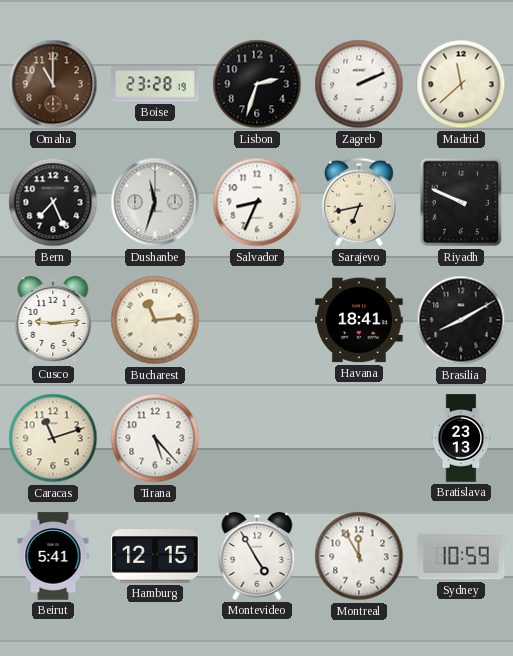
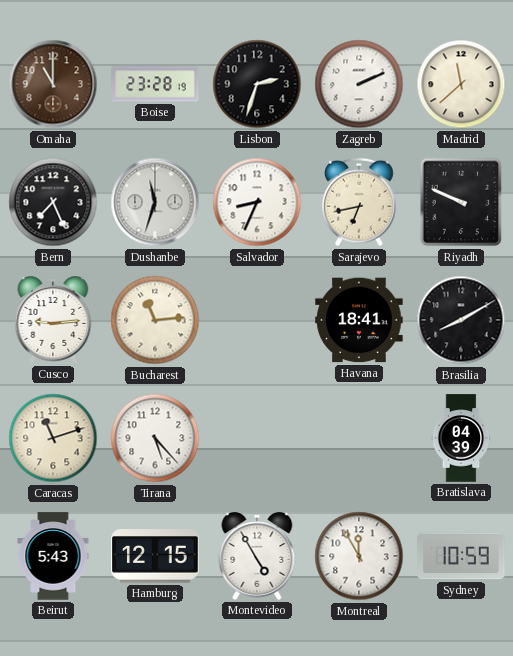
Bratislava: 23:13 -> 04:39 (461, 438)
Beirut: 5:41 -> 5:43 (53, 556)
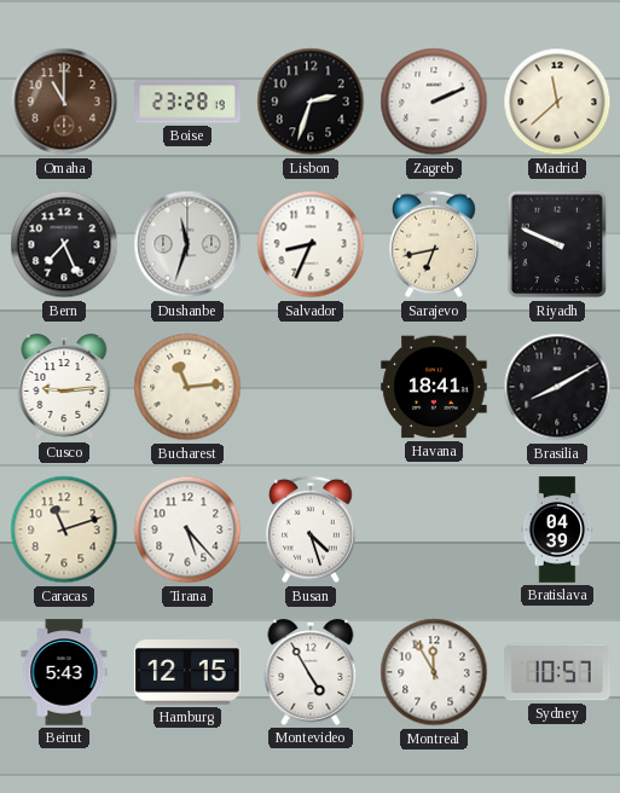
Busan: none -> 4:27 (312, 529)
Sydney: 10:59 -> 10:57 (557, 672)
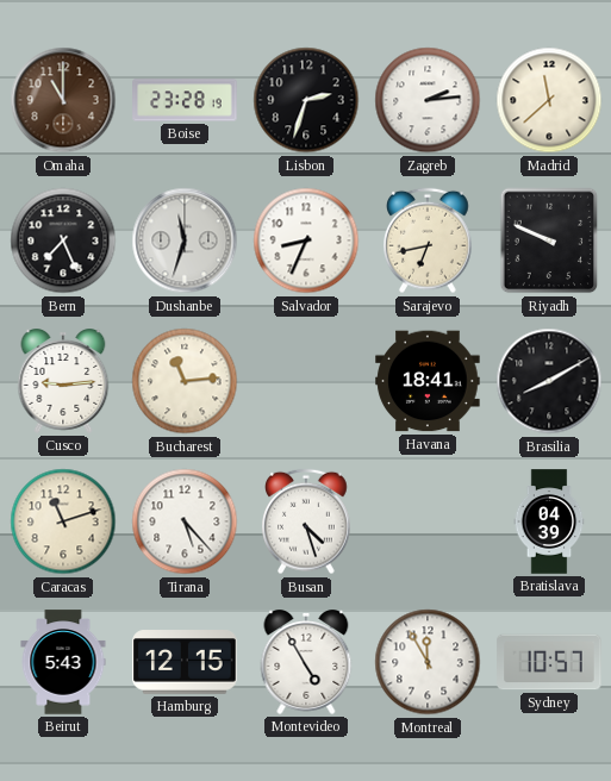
Zagreb: 2:11 -> 2:14 (428, 100)
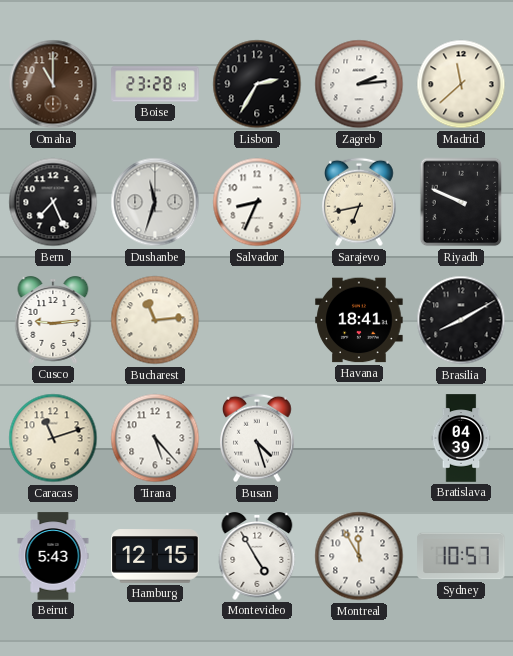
Lisbon: 2:33 -> 2:35 (257, 84)
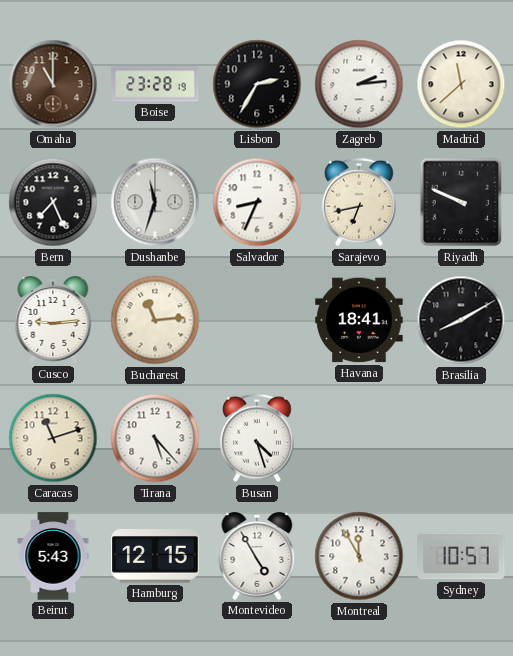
Bratislava: 04:39 -> none (461, 438)
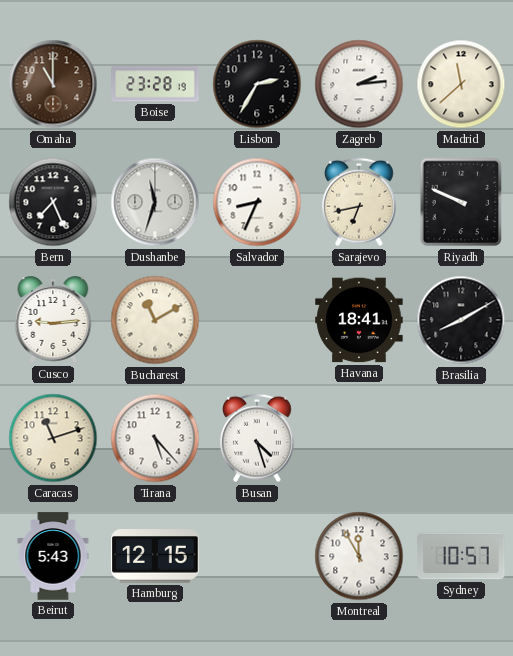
Bucharest: 11:14 -> 11:10 (155, 320)
Montevideo: 4:55 -> none (257, 557)
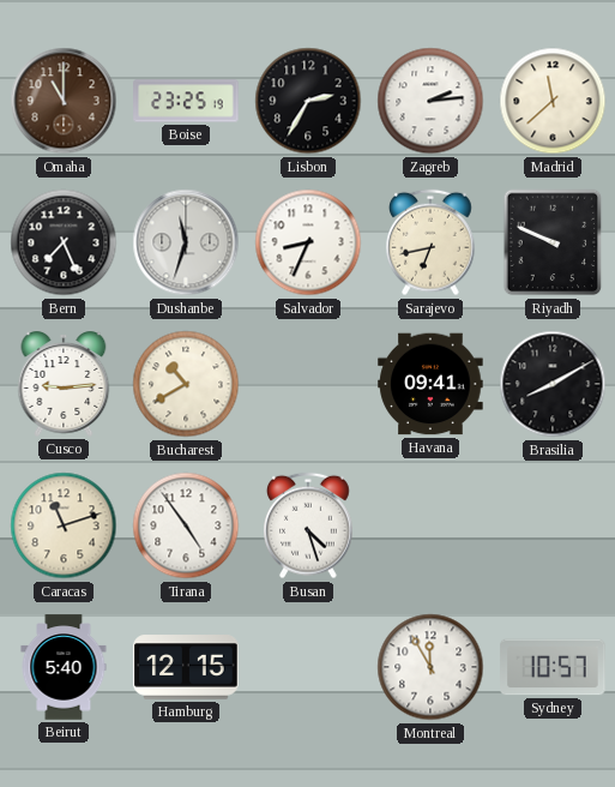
Boise: 23:28 -> 23:25 (186, 101)
Bucharest: 11:10 -> 10:40 (186, 384)
Havana: 18:41 -> 09:41 (430, 384)
Tirana: 5:23 -> 4:54 (186, 525)
Beirut: 5:43 -> 5:40 (64, 667)
